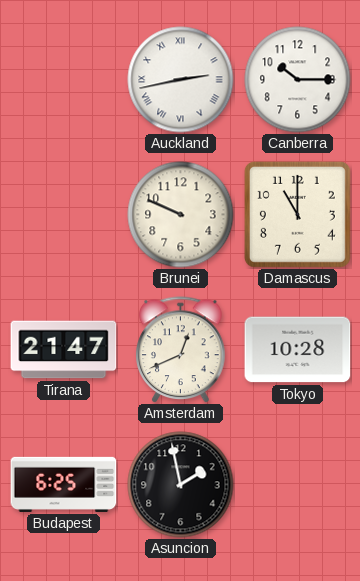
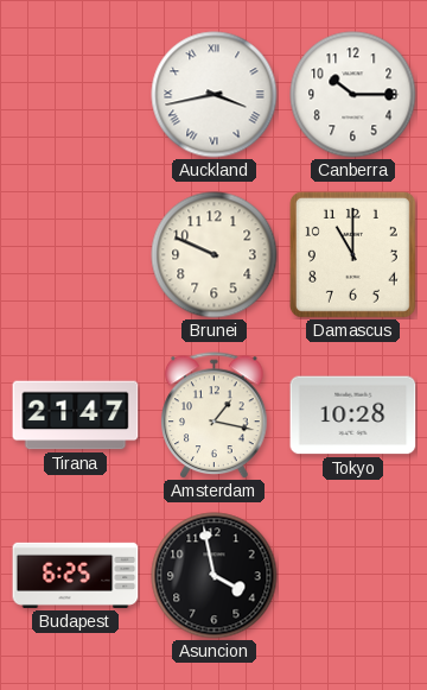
Auckland: 2:43 -> 3:43 (215, 95)
Amsterdam: 12:41 -> 1:17 (215, 416)
Asuncion: 1:58 -> 3:58 (215, 576)
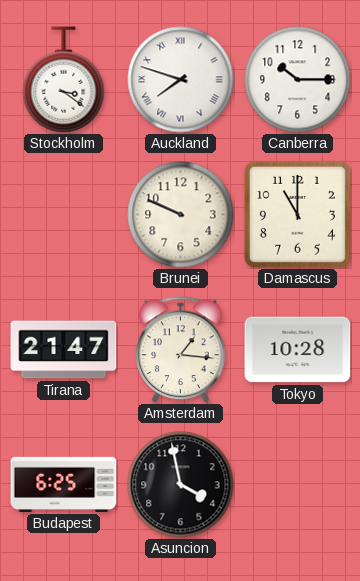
Stockholm: none -> 3:21 (64, 80)
Auckland: 3:43 -> 7:48 (181, 80)
Amsterdam: 1:17 -> 1:16 (181, 350)
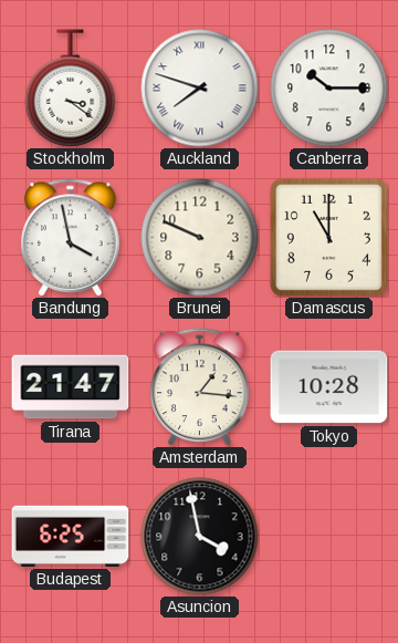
Bandung: none -> 3:58 (71, 238)
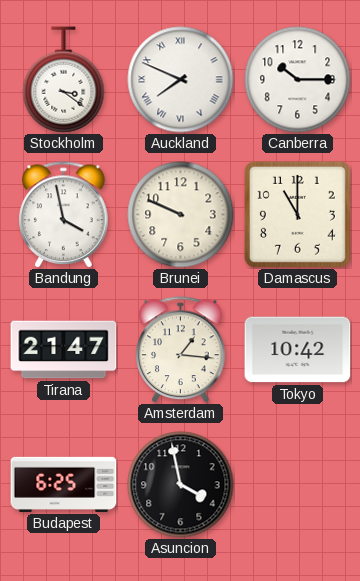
Auckland: 7:48 -> 7:49 (181, 80)
Tokyo: 10:28 -> 10:42 (298, 350)
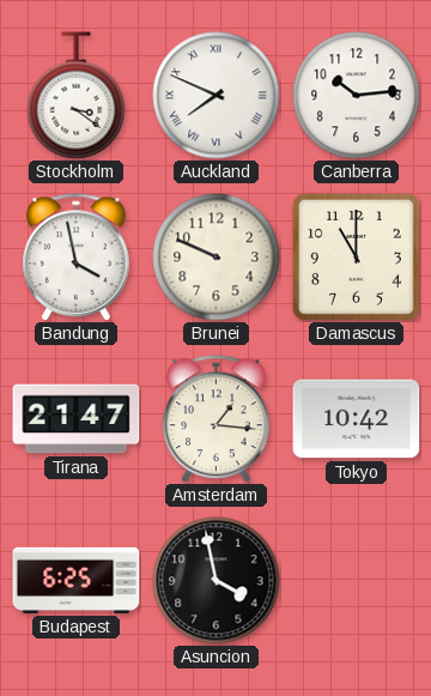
Canberra: 10:15 -> 10:14 (357, 96)
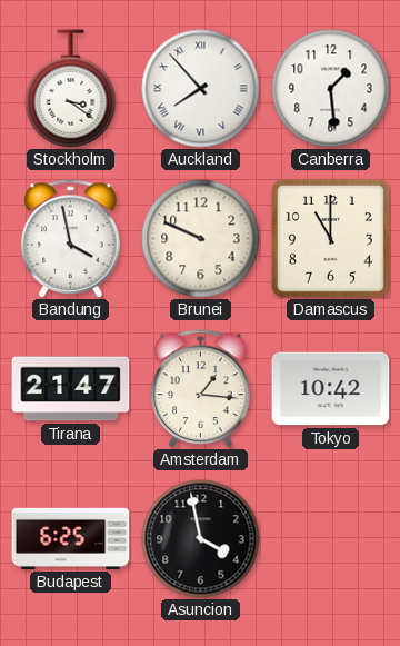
Auckland: 7:49 -> 7:53 (201, 89)
Canberra: 10:14 -> 1:29 (331, 89)
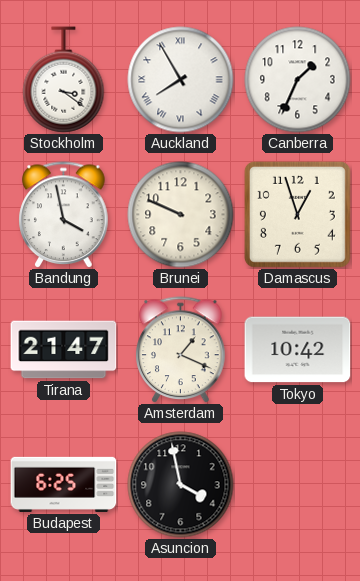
Auckland: 7:53 -> 7:55 (181, 80)
Canberra: 1:29 -> 1:34 (298, 80)
Damascus: 11:00 -> 12:57 (297, 214)
Amsterdam: 1:16 -> 1:19 (181, 350)
